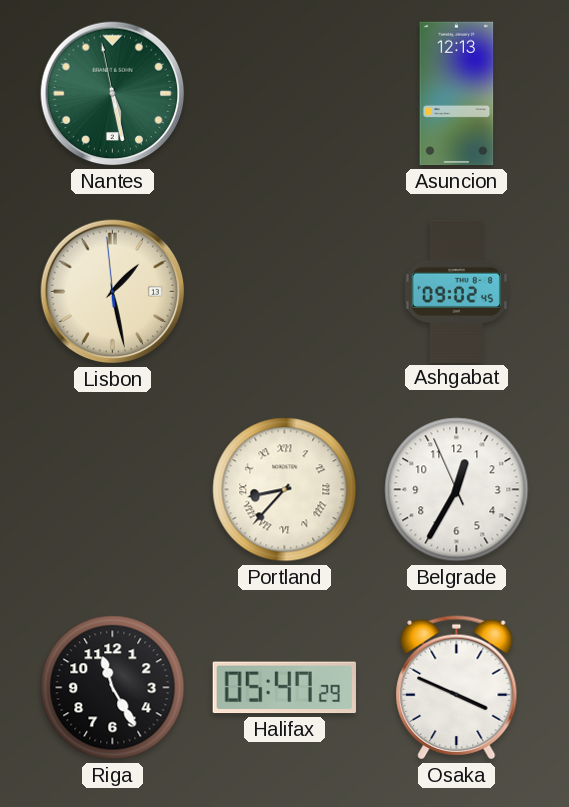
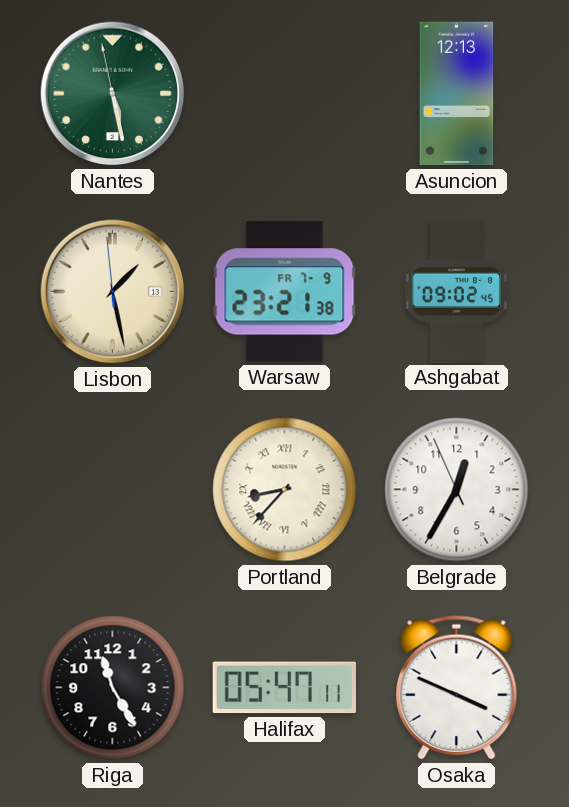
Warsaw: none -> 23:21 (285, 292)
Halifax: 05:47:29 -> 05:47:11 (284, 688)
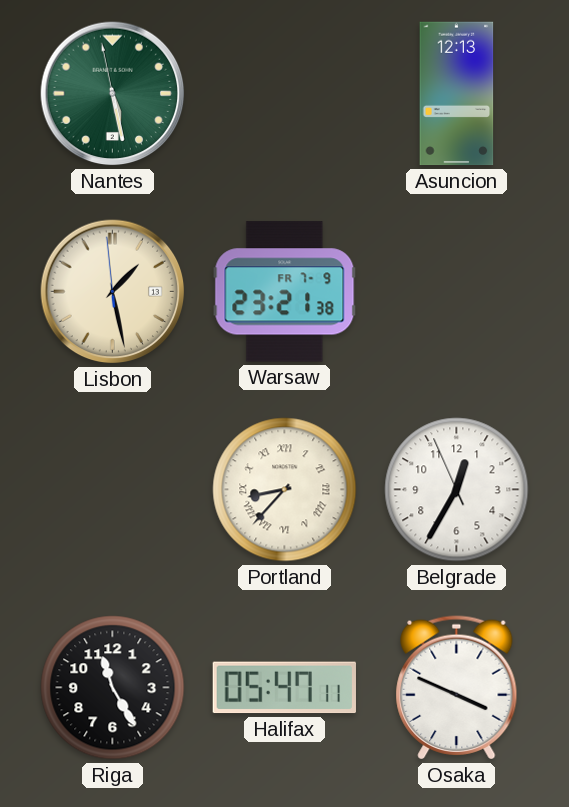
Ashgabat: 09:02 -> none (456, 291)
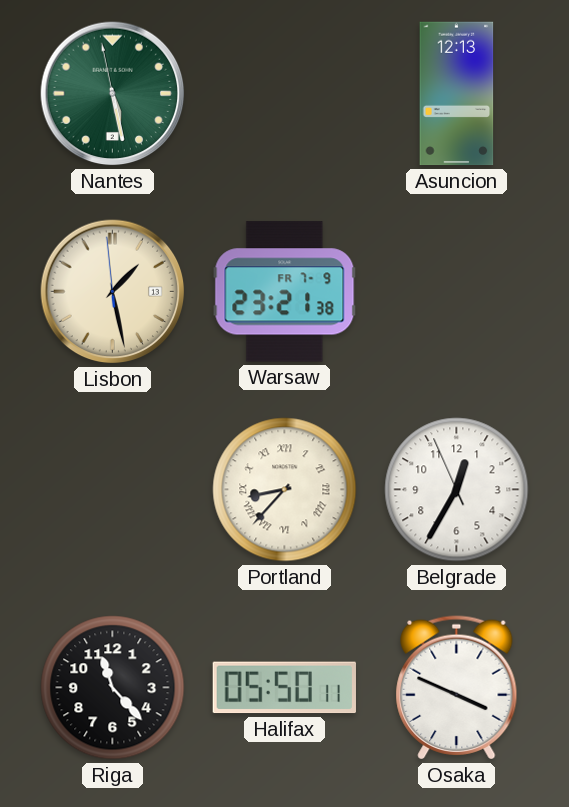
Riga: 11:25 -> 11:23 (113, 688)
Halifax: 05:47 -> 05:50 (284, 688)
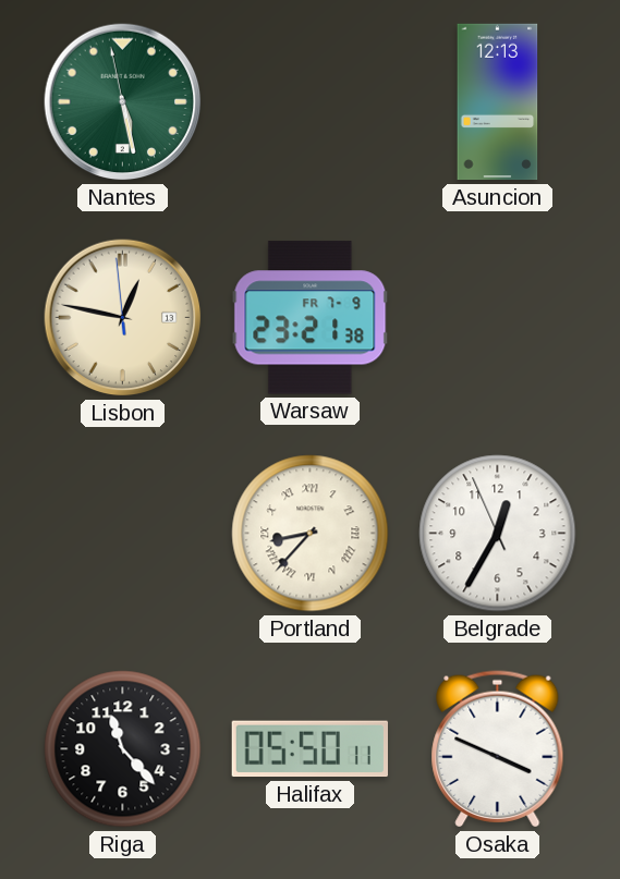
Lisbon: 1:27 -> 12:46 (123, 318)
